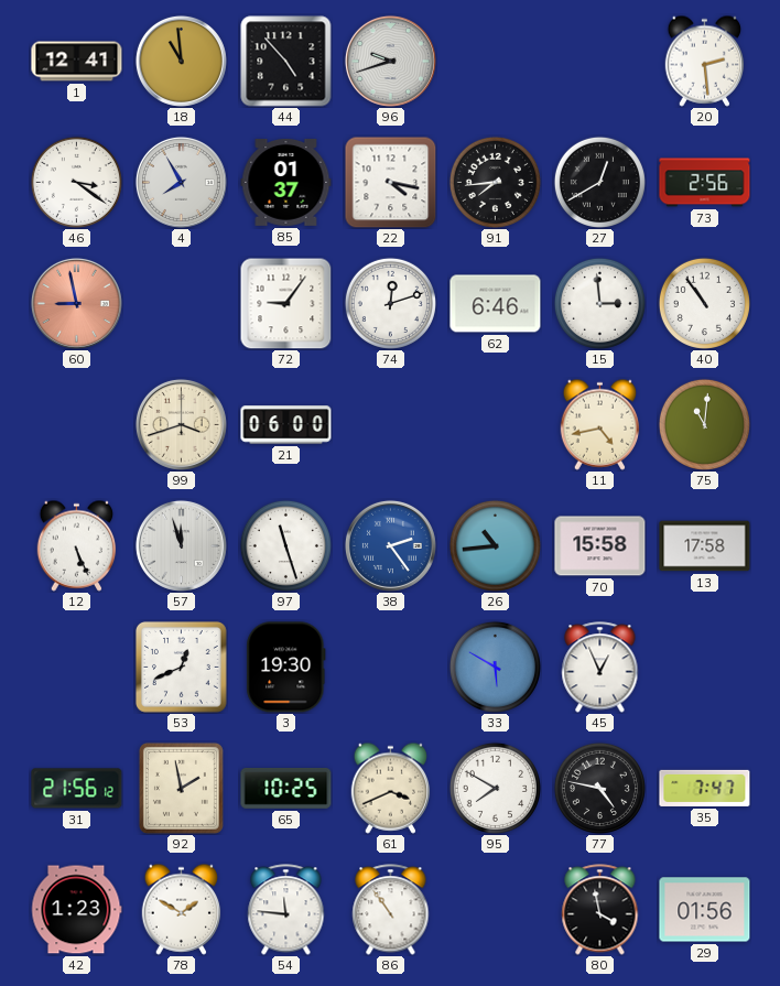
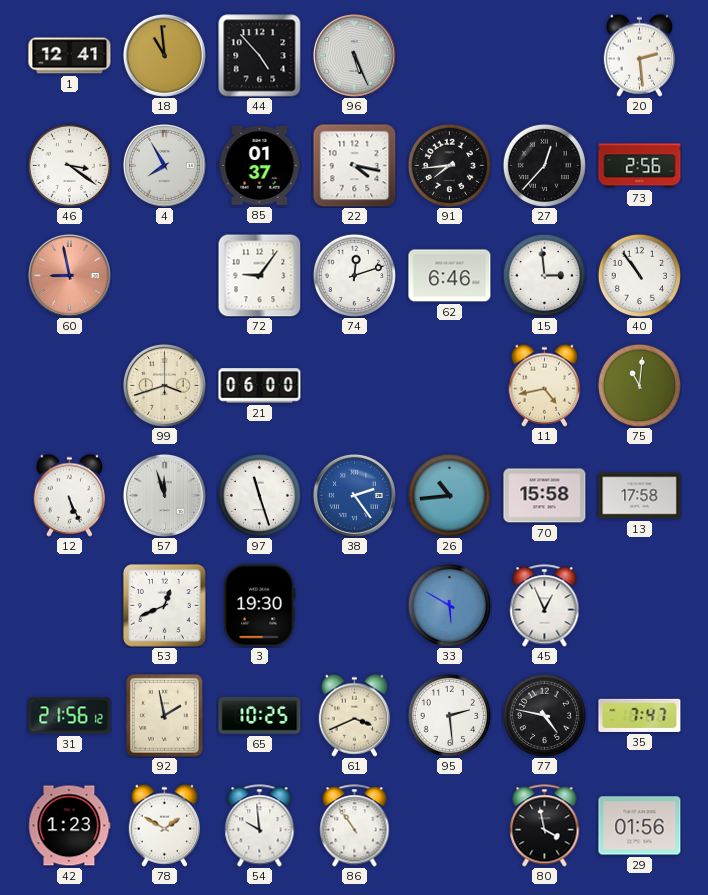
96: 9:42 -> 5:26 (354, 55)
27: 12:40 -> 12:37 (544, 165)
95: 7:50 -> 2:29 (449, 715)
54: 11:46 -> 9:59 (260, 826)
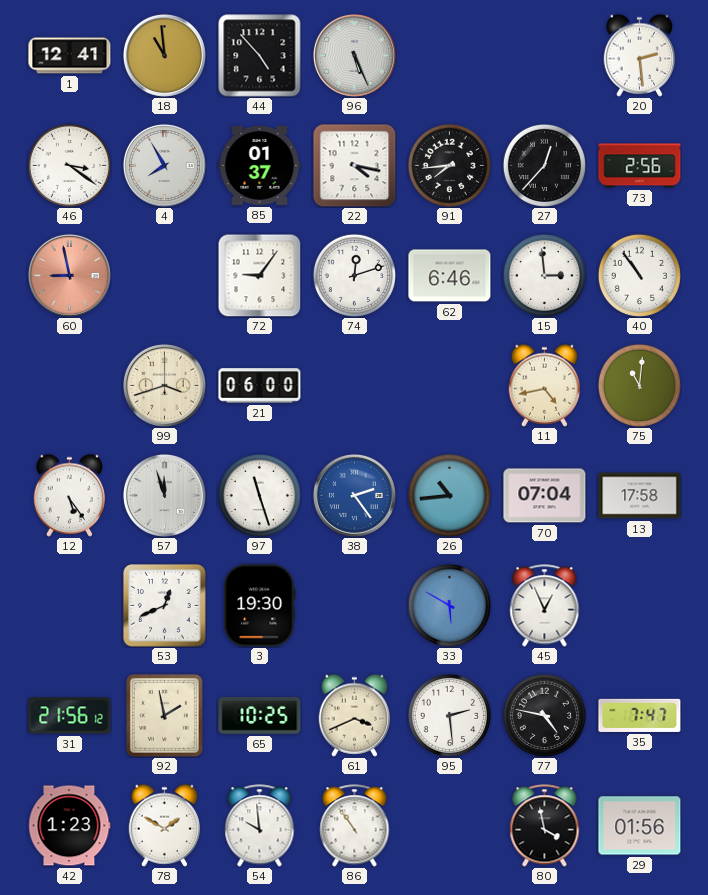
12: 5:26 -> 5:24 (70, 495)
70: 15:58 -> 07:04 (545, 496)
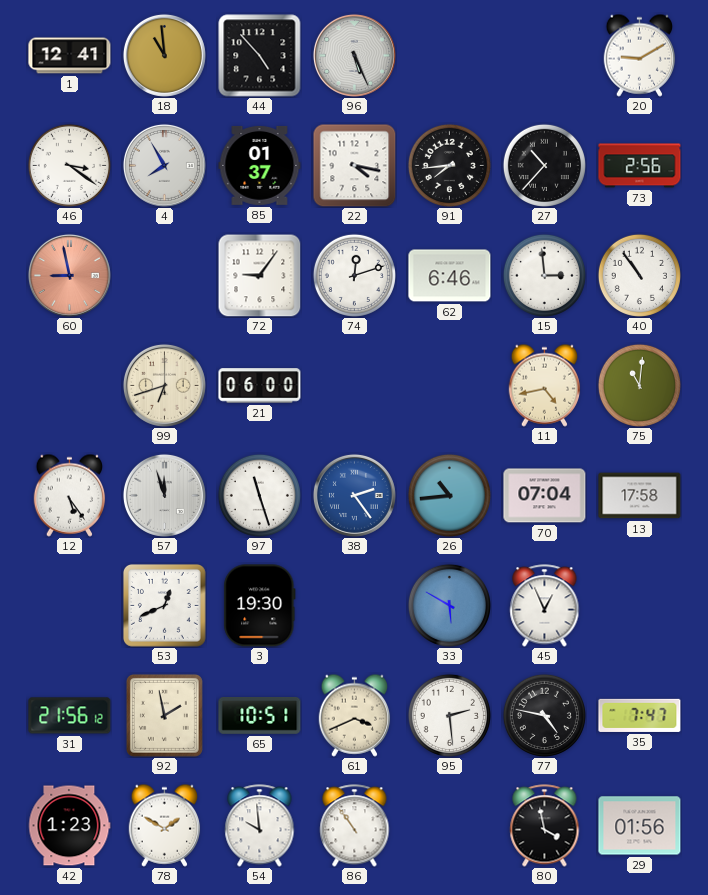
20: 2:29 -> 9:10 (640, 55)
27: 12:37 -> 10:37 (544, 165)
99: 3:42 -> 6:42 (164, 385)
65: 10:25 -> 10:51 (260, 716)
